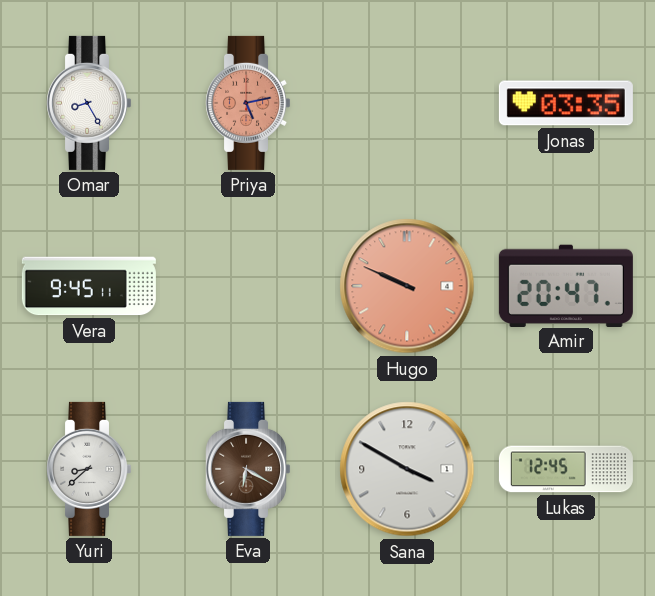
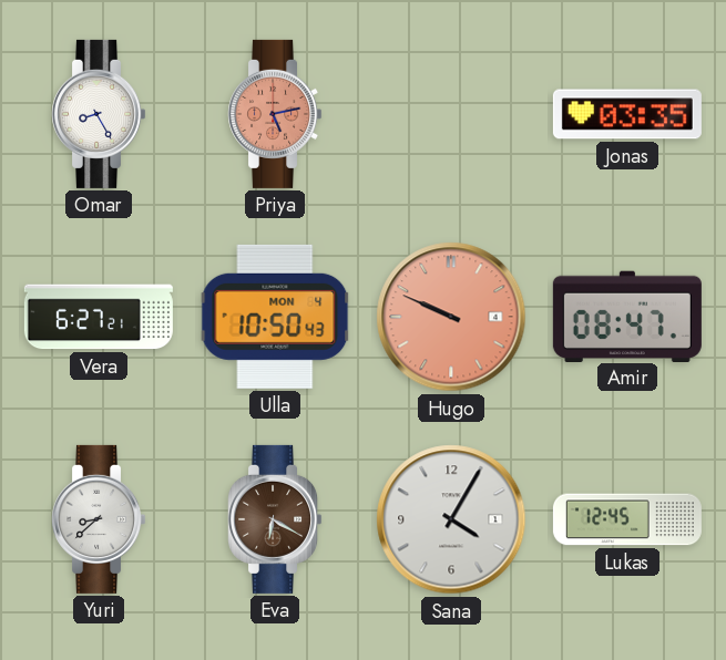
Vera: 9:45 -> 6:27 (99, 317)
Ulla: none -> 10:50 (275, 317)
Amir: 20:47 -> 08:47 (627, 316)
Sana: 3:50 -> 4:05 (451, 519)
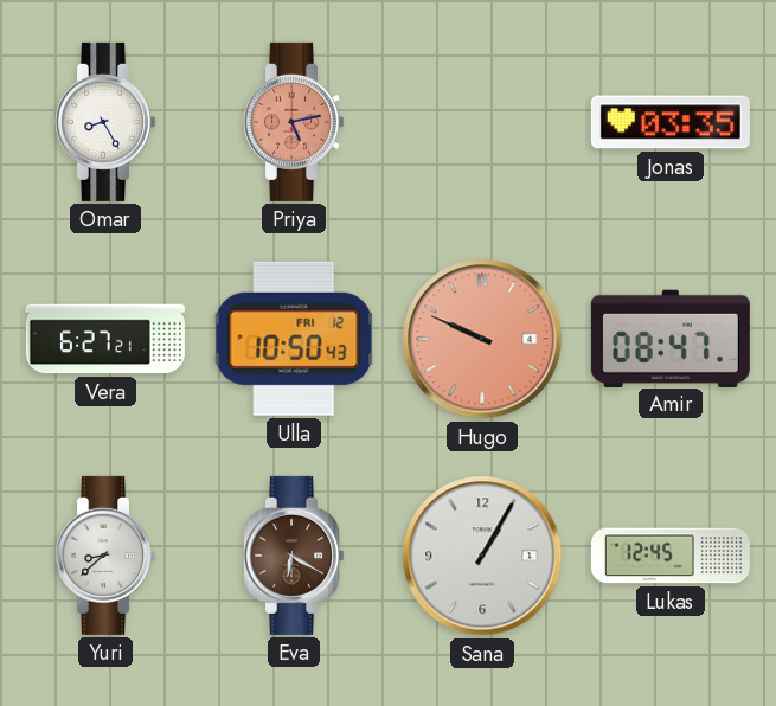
Ulla date: MON 4 -> FRI 12 (294, 339)
Sana: 4:05 -> 1:05 (482, 556)
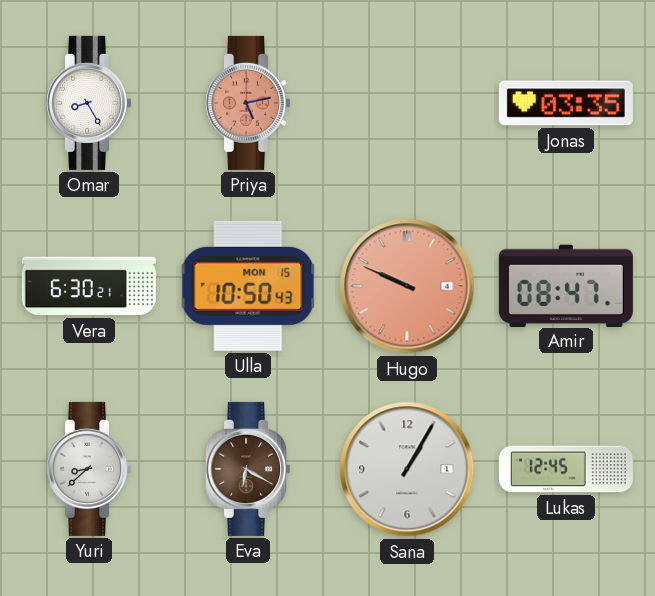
Vera: 6:27 -> 6:30 (89, 286)
Ulla date: FRI 12 -> MON 15 (248, 286)
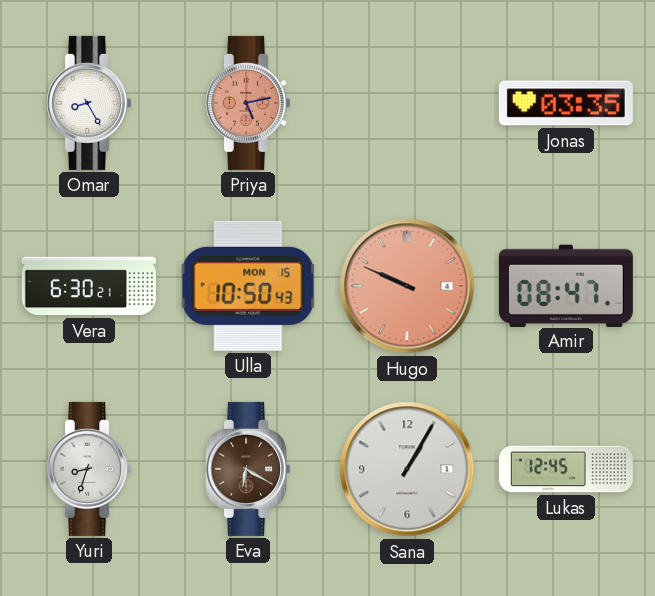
Yuri: 8:38 -> 8:33 (89, 469)
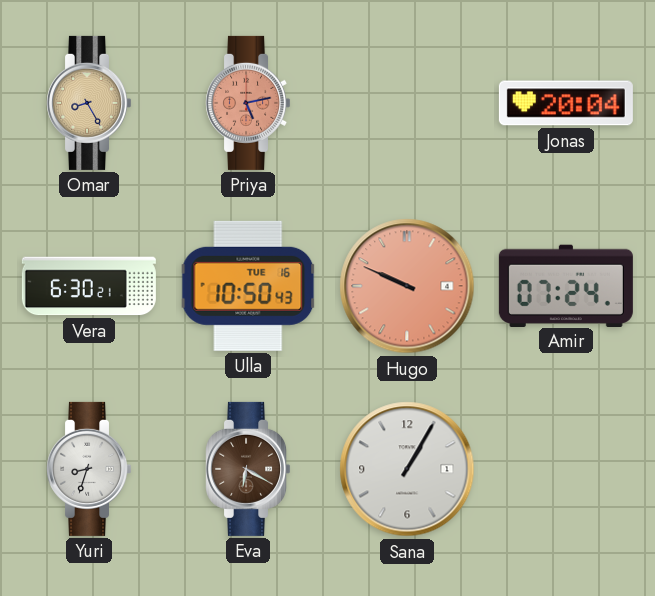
Omar dial: white -> champagne (89, 103)
Jonas: 03:35 -> 20:04 (566, 103)
Ulla date: MON 15 -> TUE 16 (248, 286)
Amir: 08:47 -> 07:24 (566, 285)
Lukas: 12:45 -> none (566, 469)
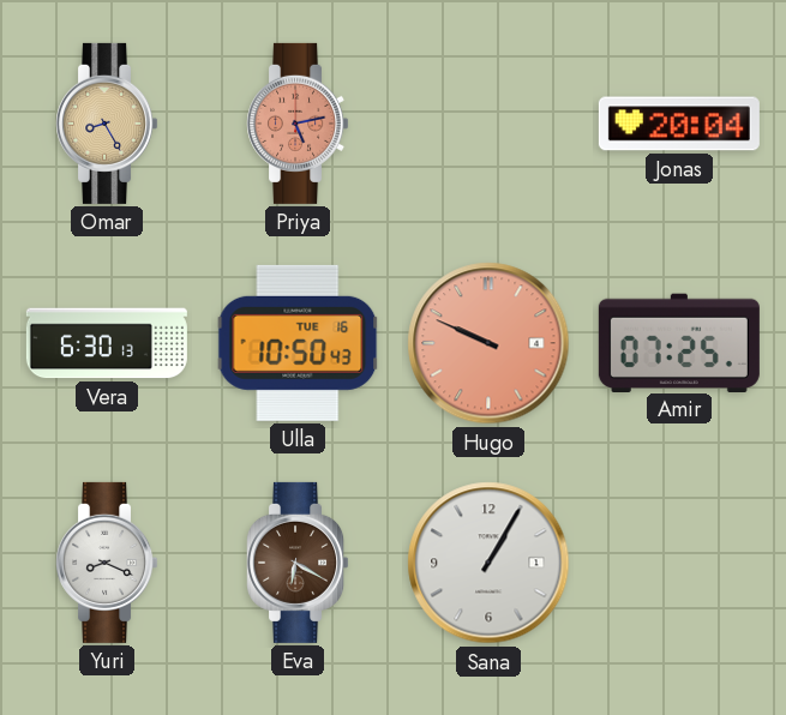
Vera: 6:30:21 -> 6:30:13 (107, 343)
Amir: 07:24 -> 07:25 (679, 342)
Yuri: 8:33 -> 8:19 (107, 563)
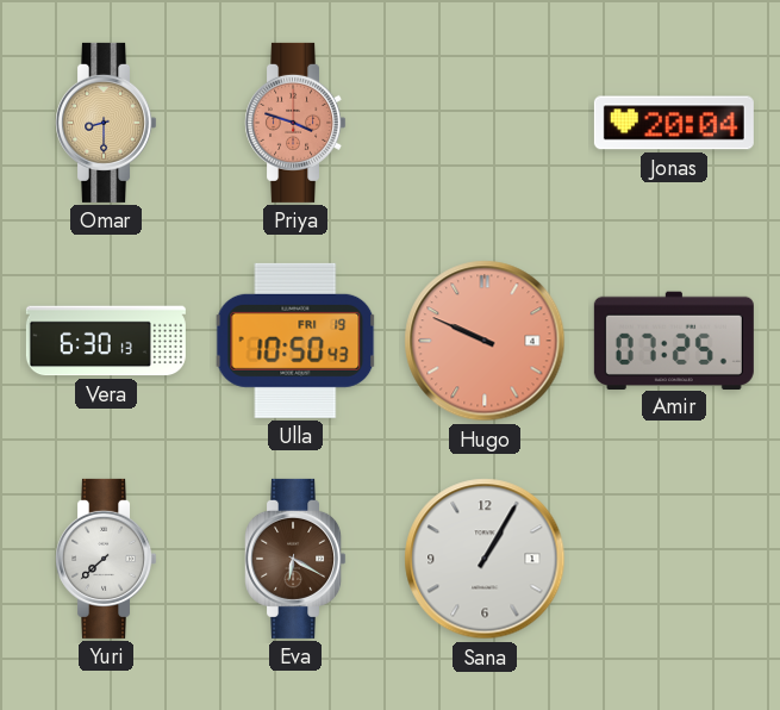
Omar: 8:25 -> 8:30 (106, 123)
Priya: 5:13 -> 3:48 (295, 123)
Ulla date: TUE 16 -> FRI 19 (295, 341)
Yuri: 8:19 -> 7:38 (106, 559)
